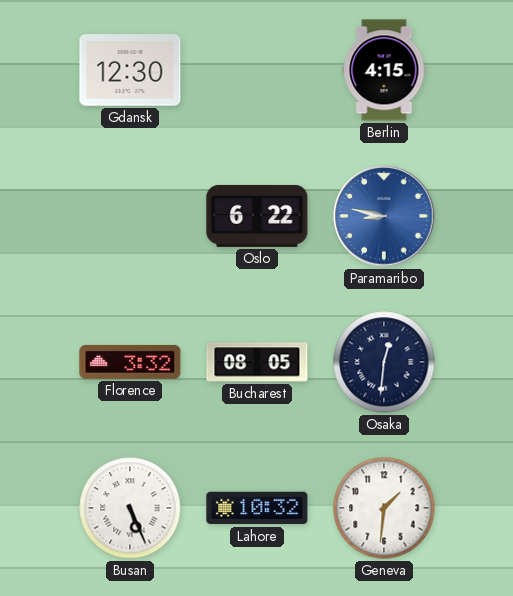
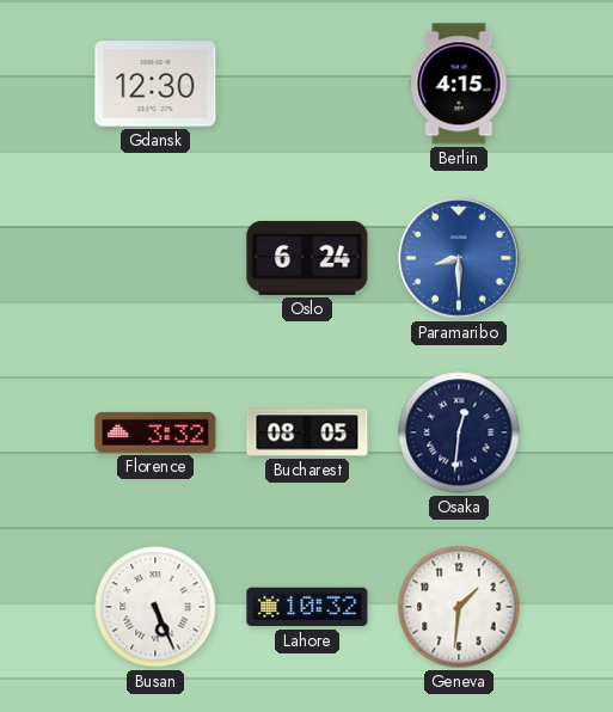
Oslo: 6:22 -> 6:24 (307, 258)
Paramaribo: 8:47 -> 8:30 (459, 258)
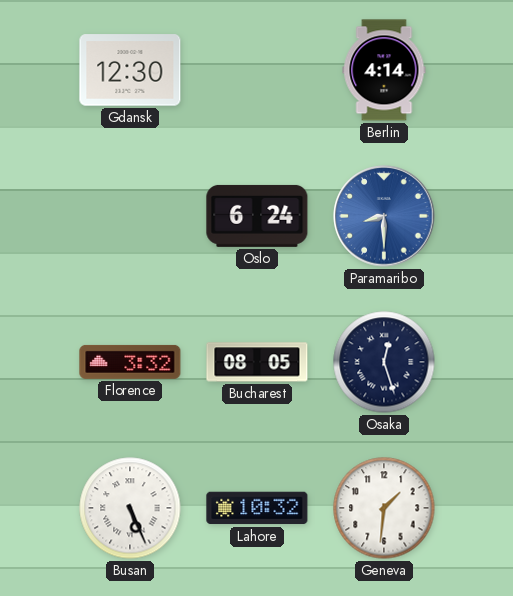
Berlin: 4:15 -> 4:14 (384, 70)
Osaka: 12:31 -> 12:27 (384, 362)
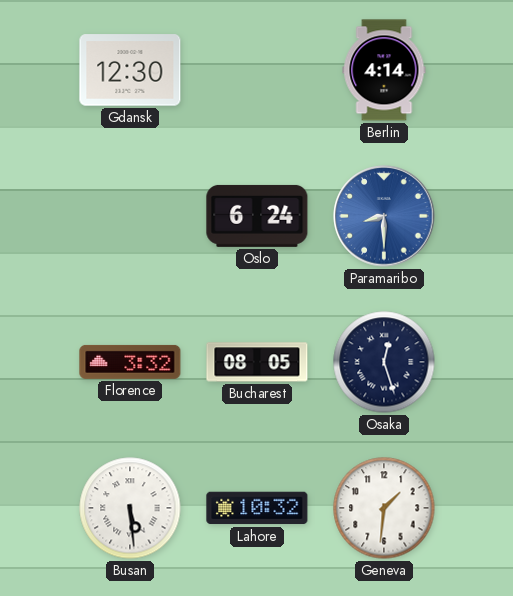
Busan: 5:26 -> 5:29 (130, 508)
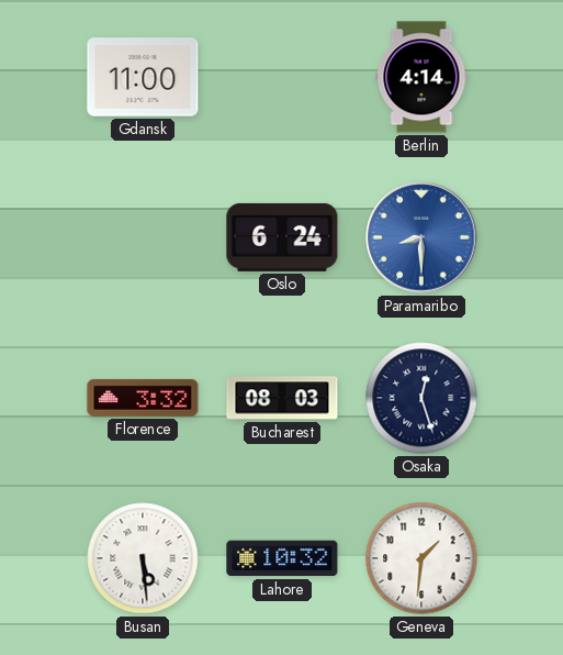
Gdansk: 12:30 -> 11:00 (143, 77)
Bucharest: 08:05 -> 08:03 (282, 398)
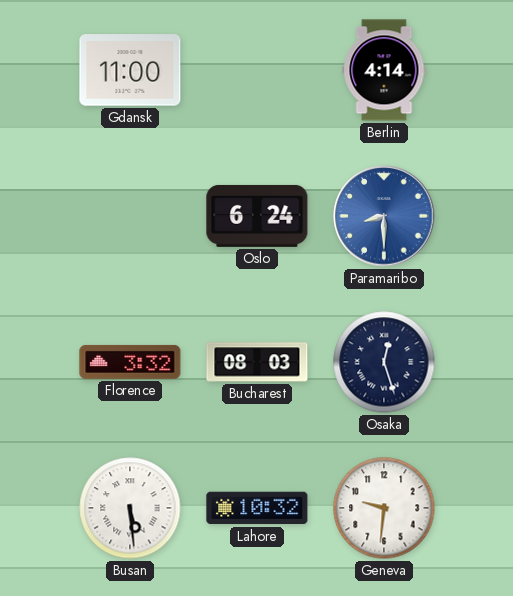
Geneva: 1:31 -> 9:31 (384, 508)
